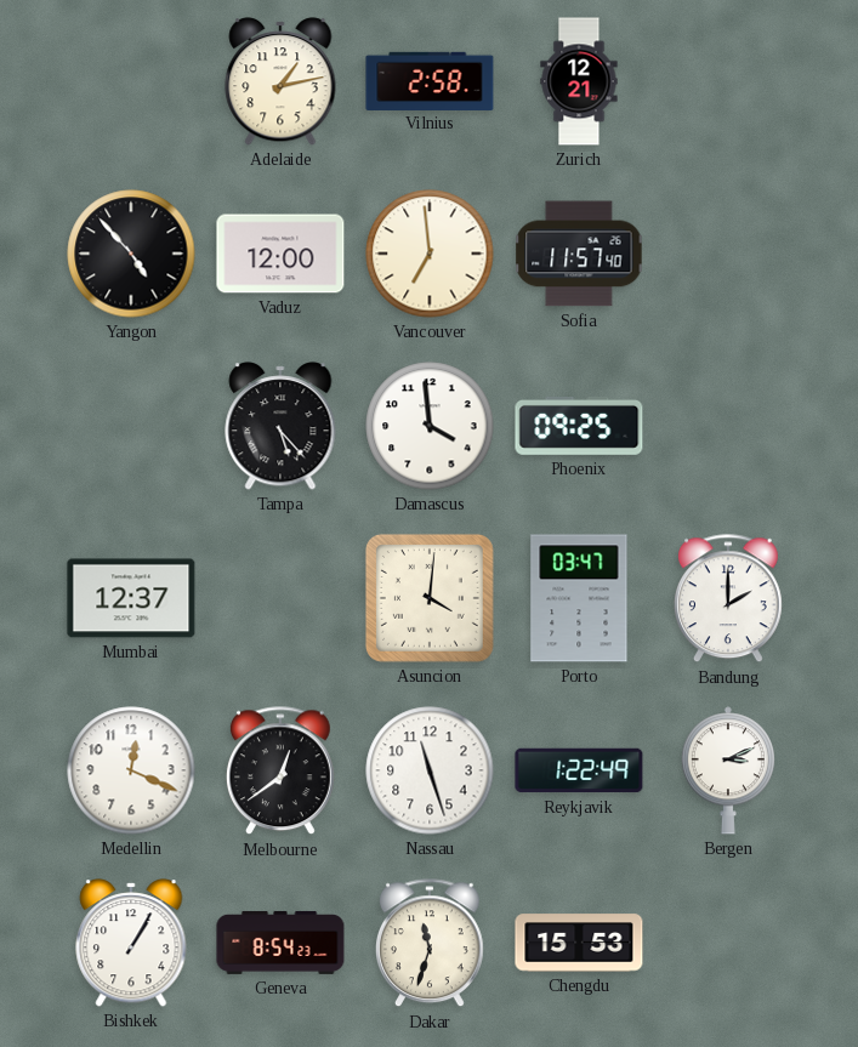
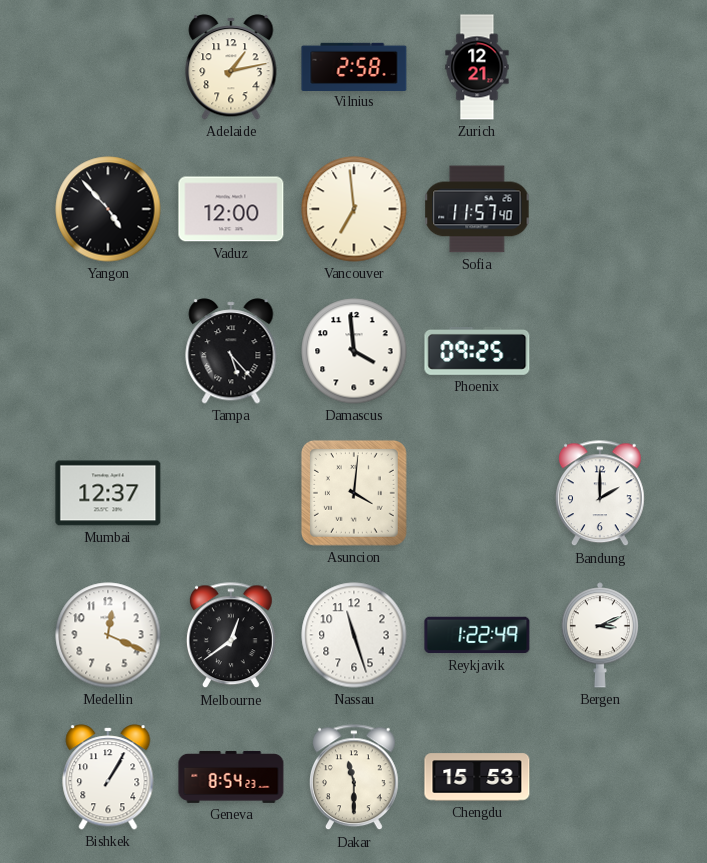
Porto: 03:47 -> none (579, 598)
Dakar: 11:33 -> 11:30 (354, 778)
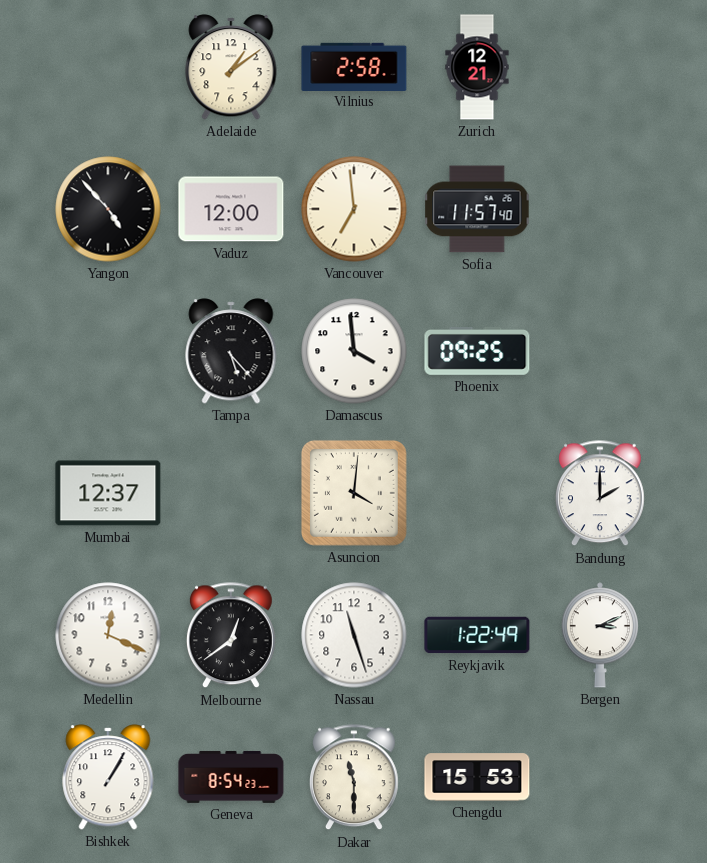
Adelaide: 1:13 -> 1:09 (231, 67)
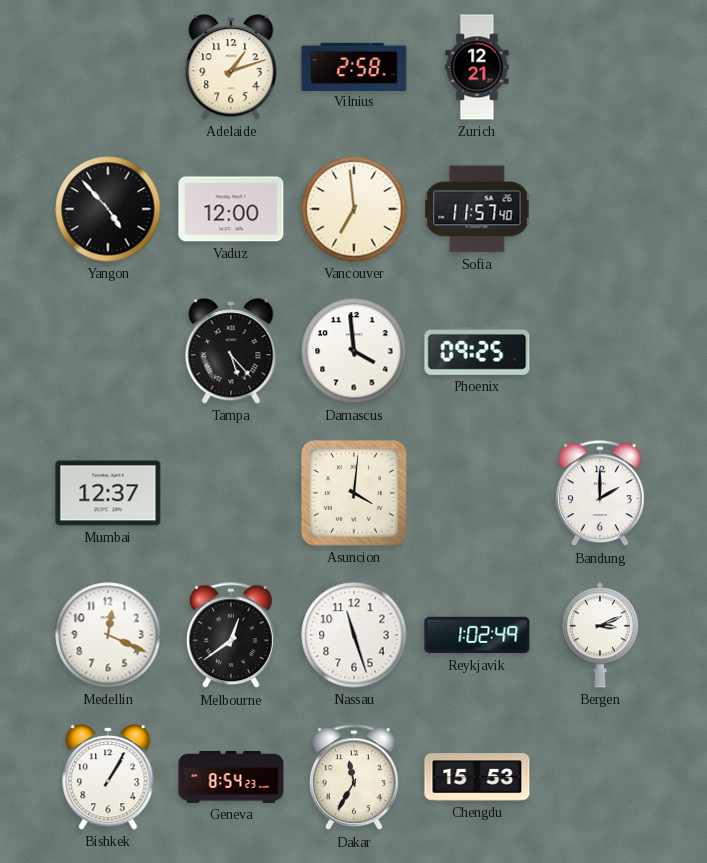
Adelaide: 1:09 -> 1:12 (231, 67)
Reykjavik: 1:22 -> 1:02 (477, 635)
Dakar: 11:30 -> 11:35 (354, 778)
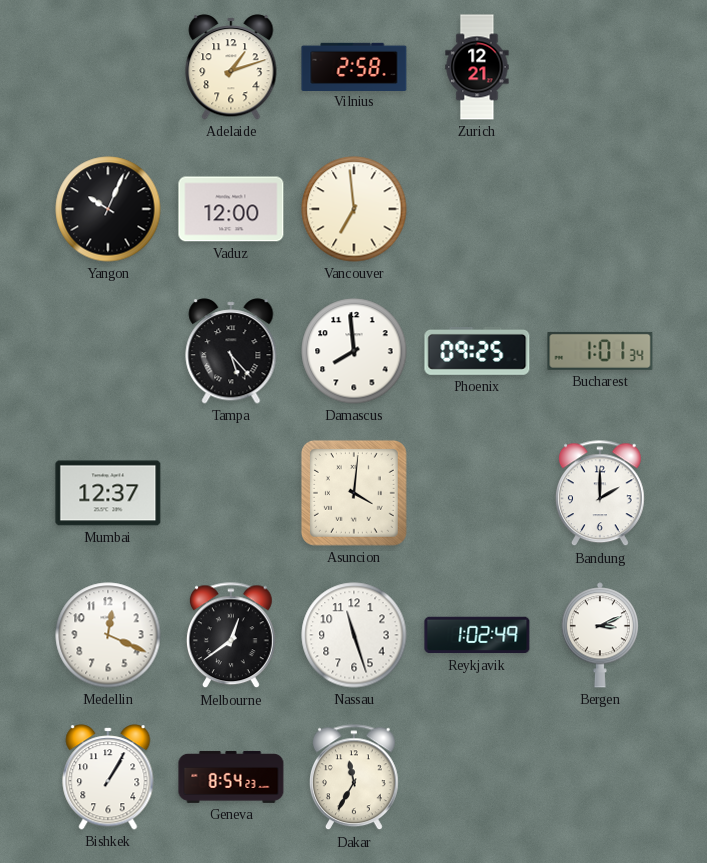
Yangon: 4:53 -> 10:04 (108, 209)
Sofia: 11:57 -> none (477, 209)
Damascus: 3:59 -> 7:59 (354, 351)
Bucharest: none -> 1:01 (600, 351)
Chengdu: 15:53 -> none (477, 777)
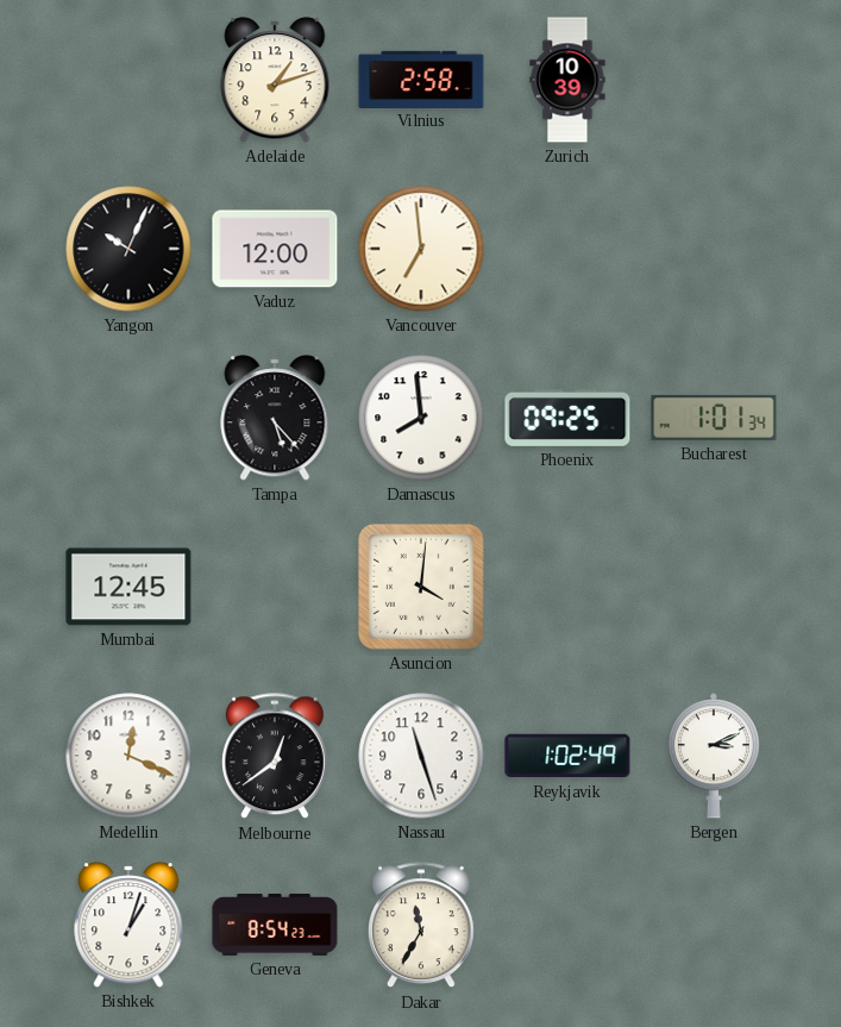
Zurich: 12:21 -> 10:39 (567, 80)
Mumbai: 12:37 -> 12:45 (128, 587)
Bandung: 2:00 -> none (600, 494)
Bishkek: 1:05 -> 1:03 (128, 925)
